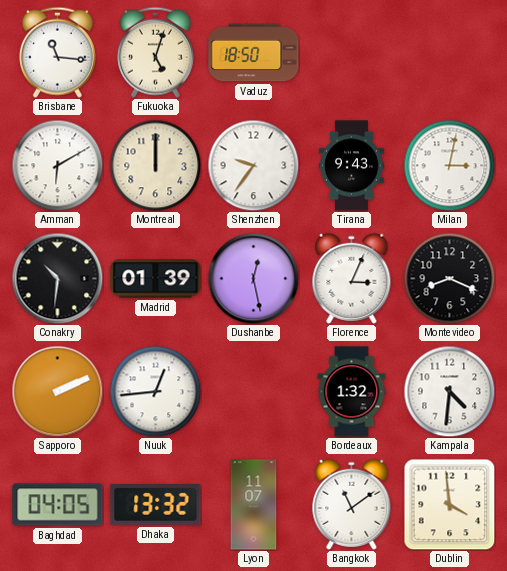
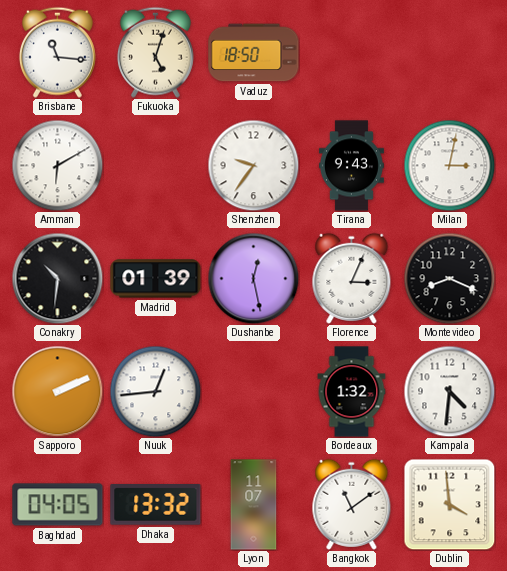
Montreal: 12:00 -> none (155, 165)
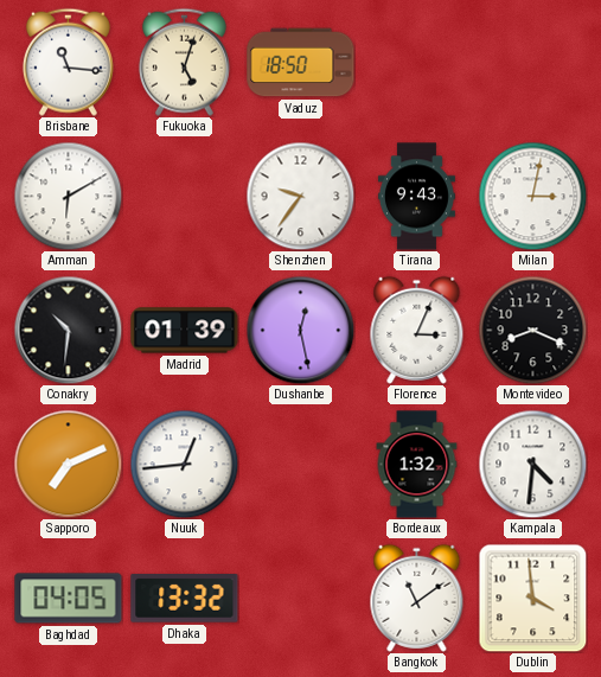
Sapporo: 2:11 -> 7:11 (68, 464)
Lyon: 11:07 -> none (254, 505)
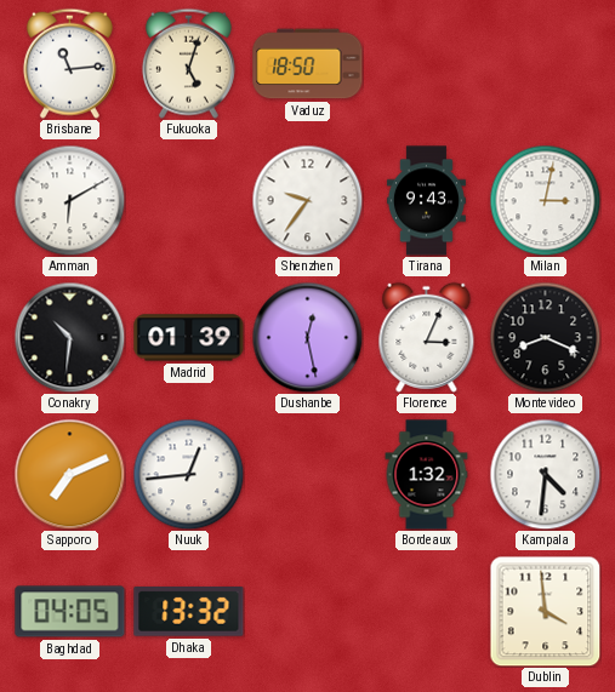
Brisbane: 11:16 -> 11:14 (69, 63)
Bangkok: 11:09 -> none (417, 598)
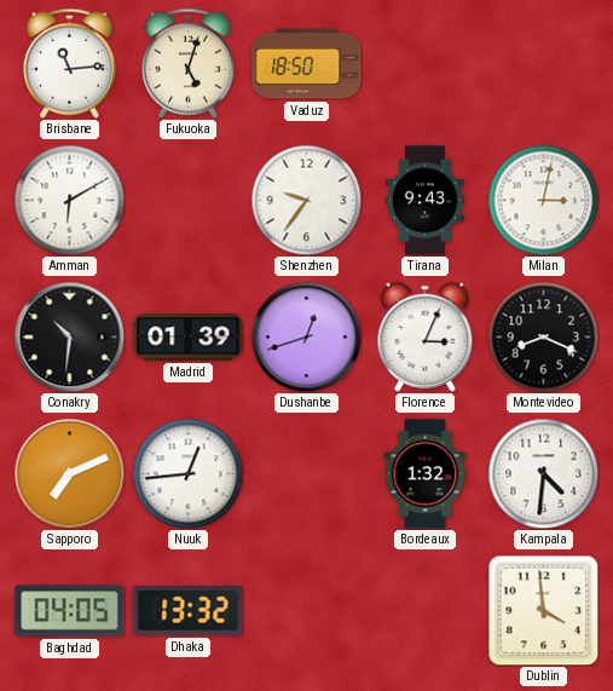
Dushanbe: 12:28 -> 12:42 (306, 336)
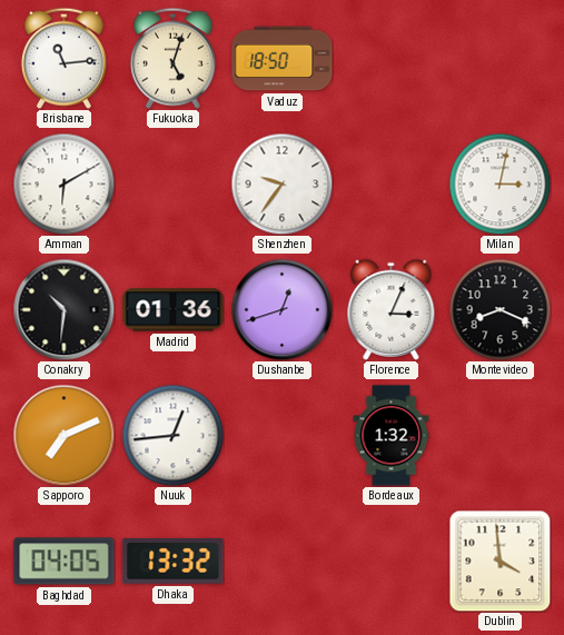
Tirana: 9:43 -> none (424, 201)
Madrid: 01:39 -> 01:36 (174, 310)
Kampala: 4:31 -> none (543, 473)
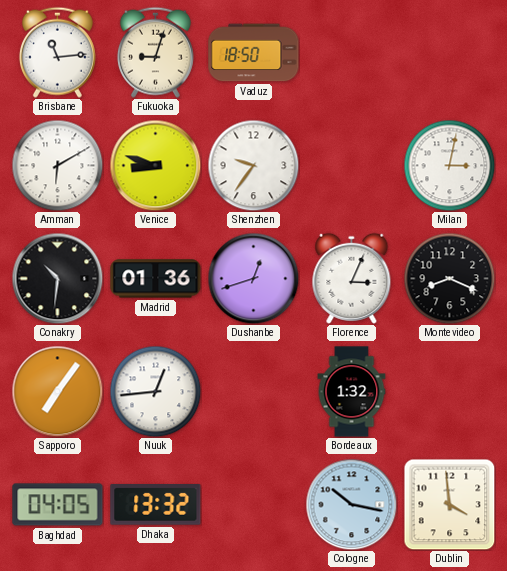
Fukuoka: 5:03 -> 9:03 (155, 52)
Venice: none -> 8:48 (155, 165)
Sapporo: 7:11 -> 7:06 (57, 391)
Cologne: none -> 10:17 (351, 504)
